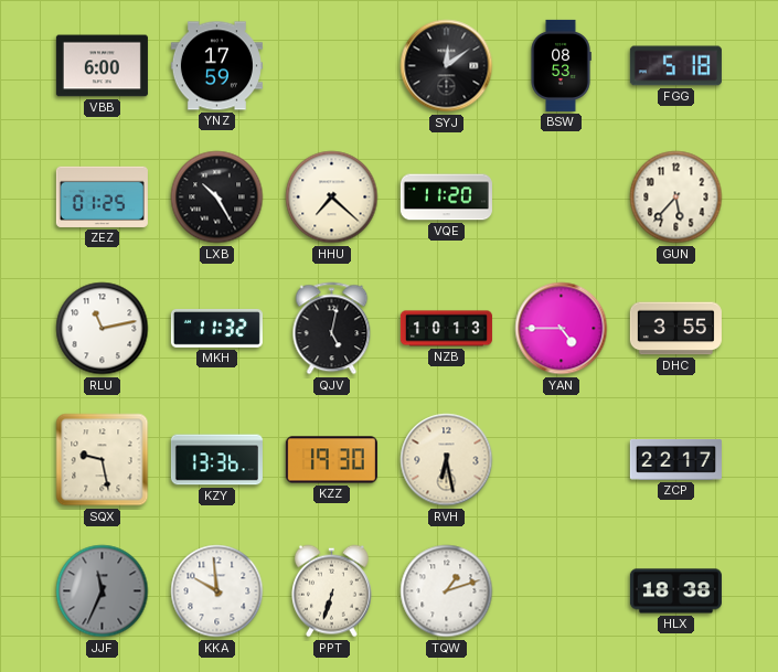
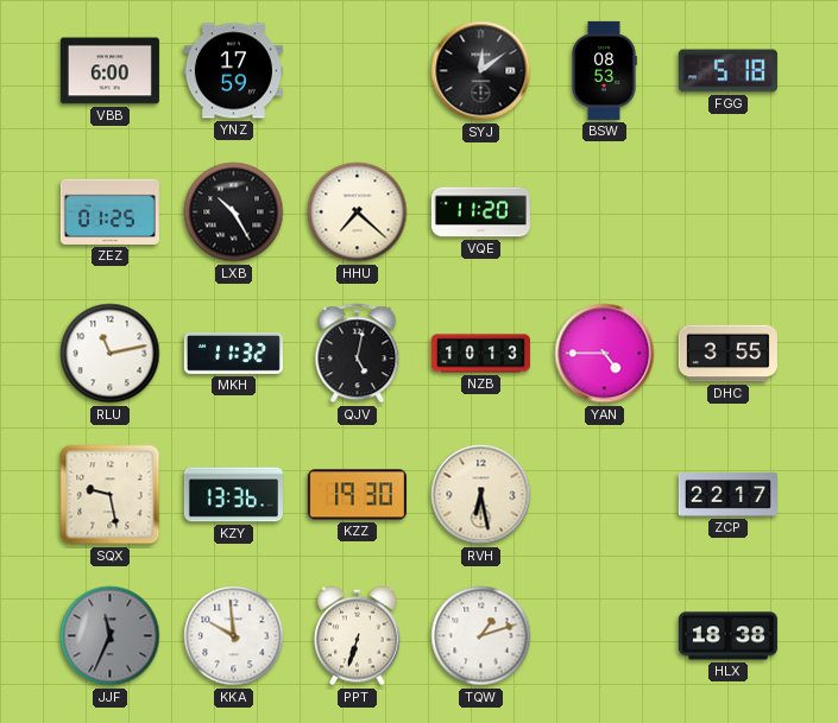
GUN: 5:37 -> none (676, 198)
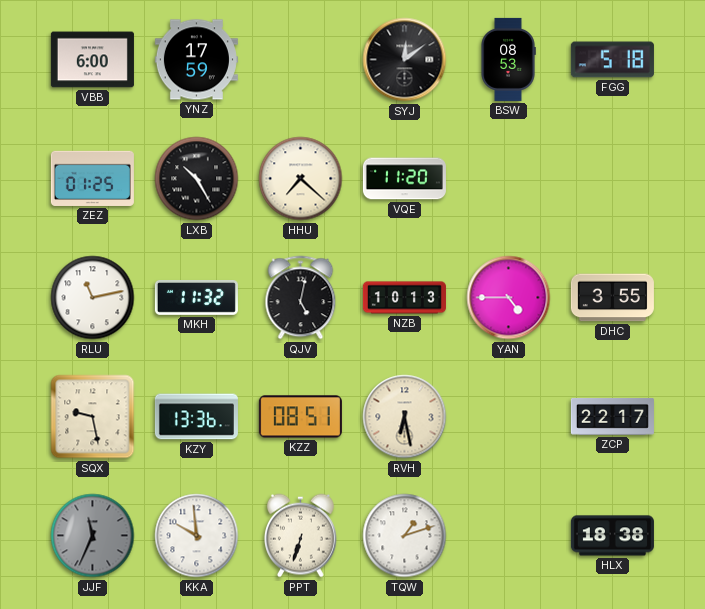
KZZ: 19:30 -> 08:51 (300, 417)
